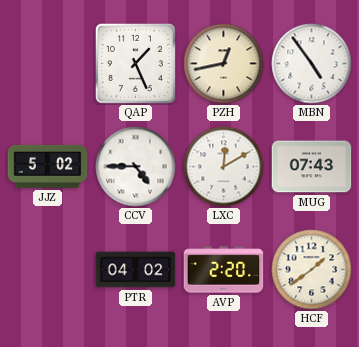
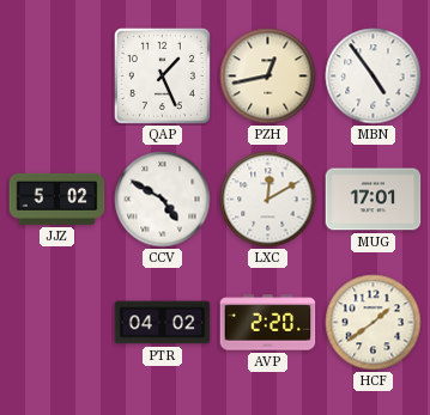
CCV: 4:45 -> 4:50 (163, 200)
MUG: 07:43 -> 17:01 (374, 200)
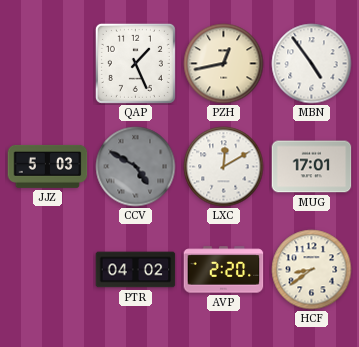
JJZ: 5:02 -> 5:03 (48, 166)
CCV dial: white -> grey (136, 167)
HCF: 1:39 -> 8:39 (312, 270)
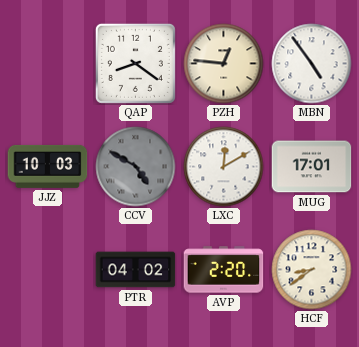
QAP: 1:26 -> 8:21 (135, 63)
PZH: 12:43 -> 12:46 (224, 64)
JJZ: 5:03 -> 10:03 (48, 166)
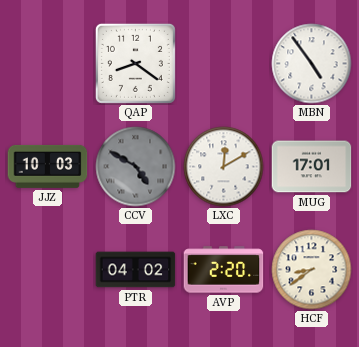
PZH: 12:46 -> none (224, 64)
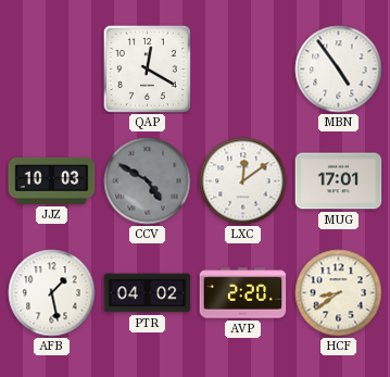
QAP: 8:21 -> 12:20 (147, 68)
LXC: 12:10 -> 12:09 (243, 181)
AFB: none -> 1:28 (52, 293)
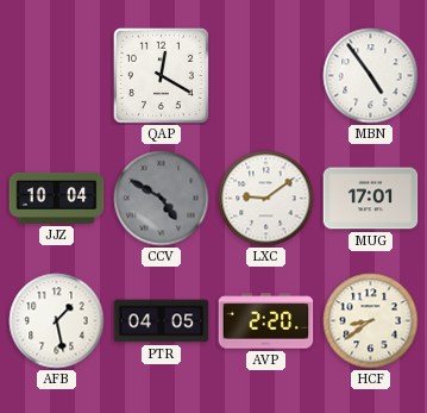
JJZ: 10:03 -> 10:04 (57, 198)
LXC: 12:09 -> 9:09 (266, 199)
PTR: 04:02 -> 04:05 (162, 321)
